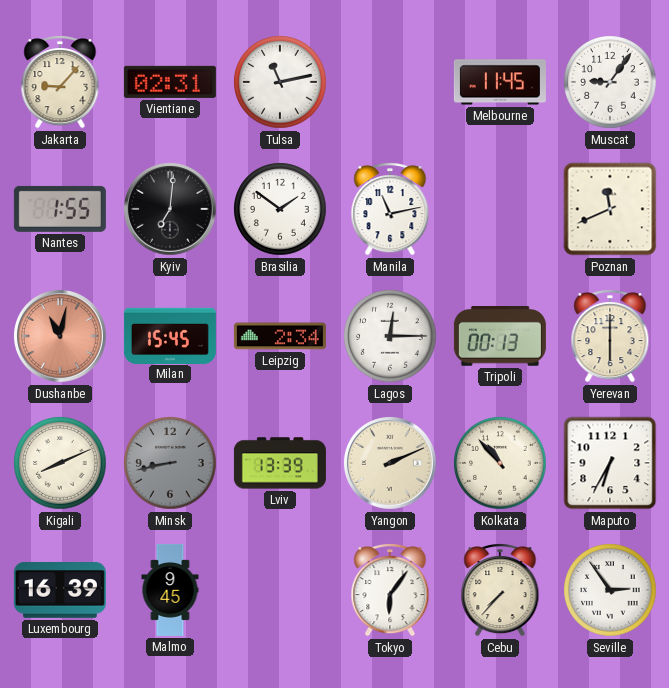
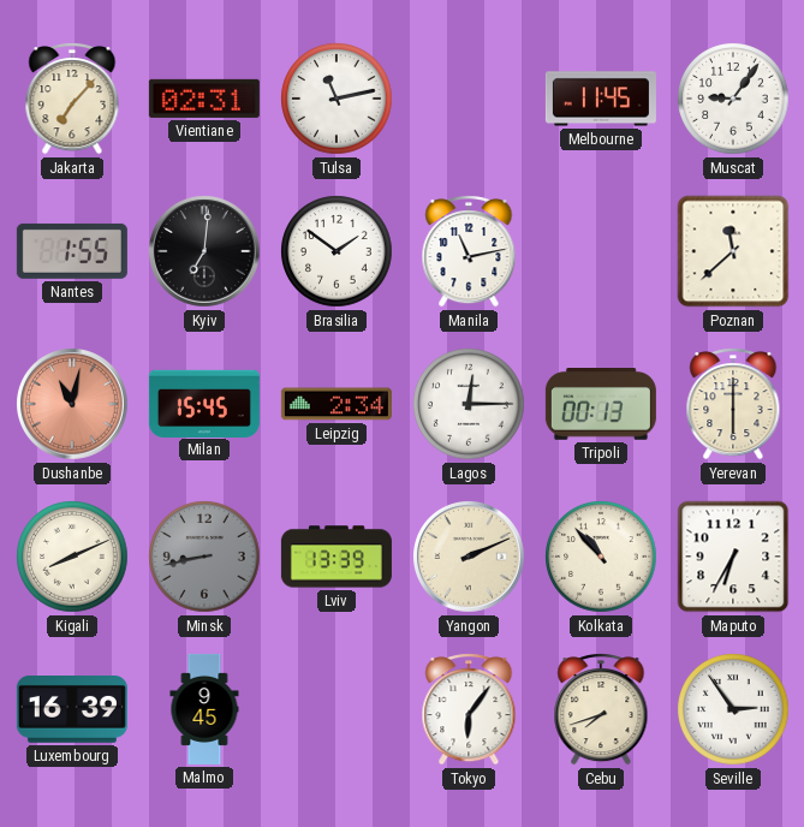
Jakarta: 9:07 -> 7:07 (72, 99)
Poznan: 11:41 -> 11:38 (733, 251)
Cebu: 7:37 -> 7:42 (601, 709)
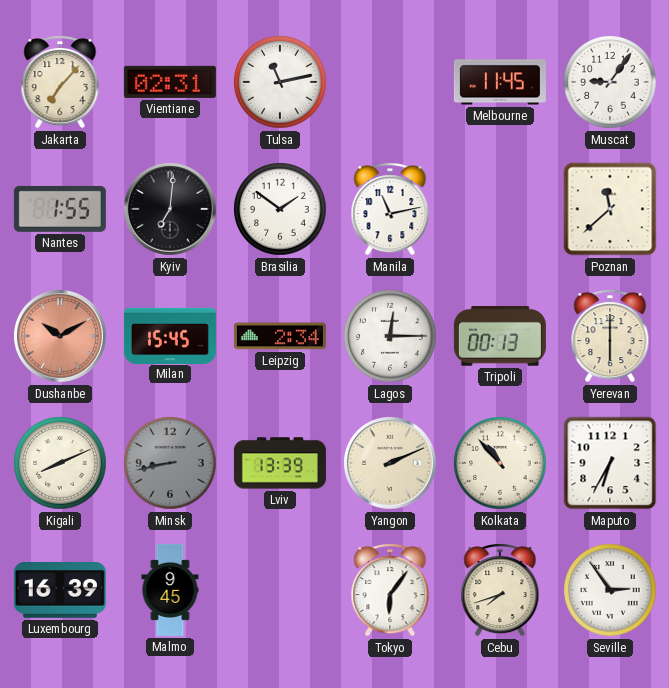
Dushanbe: 11:02 -> 10:10 (61, 337)
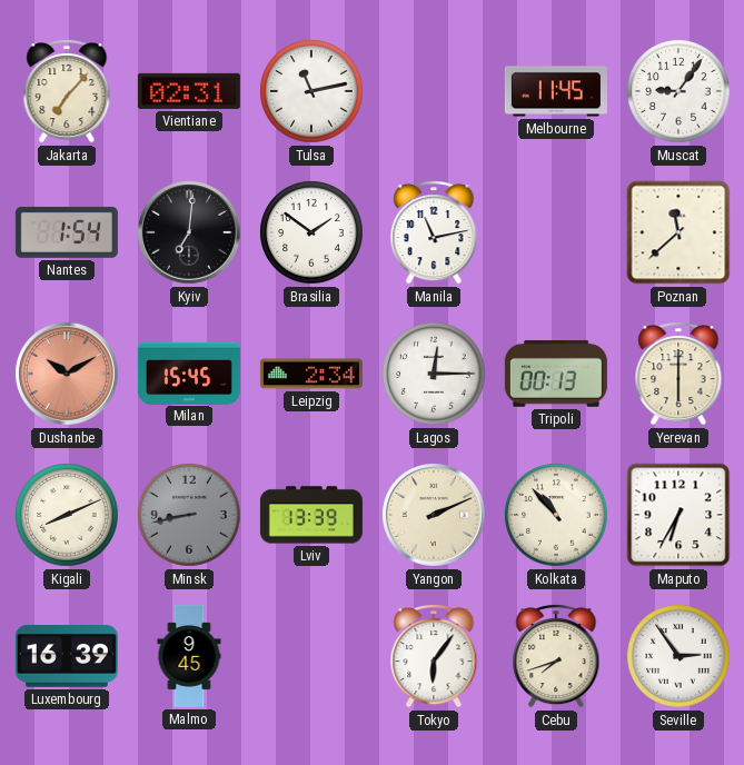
Nantes: 1:55 -> 1:54 (67, 232)
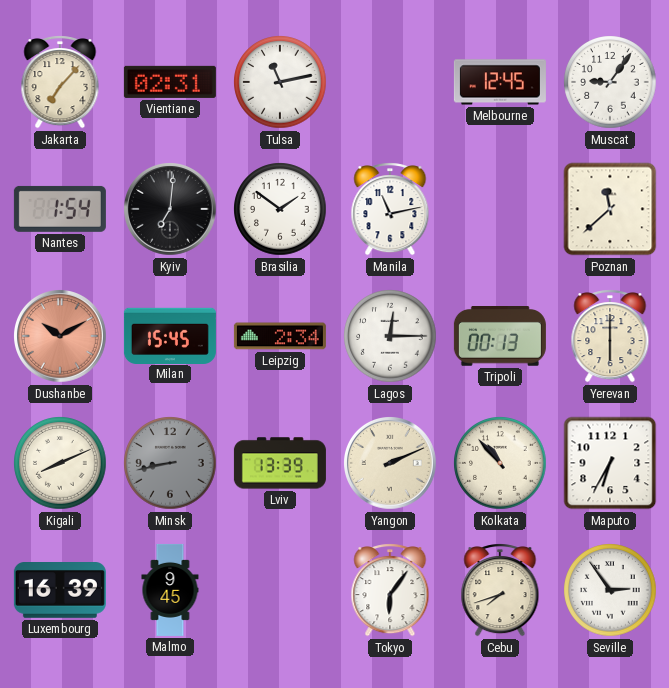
Melbourne: 11:45 -> 12:45 (500, 82)
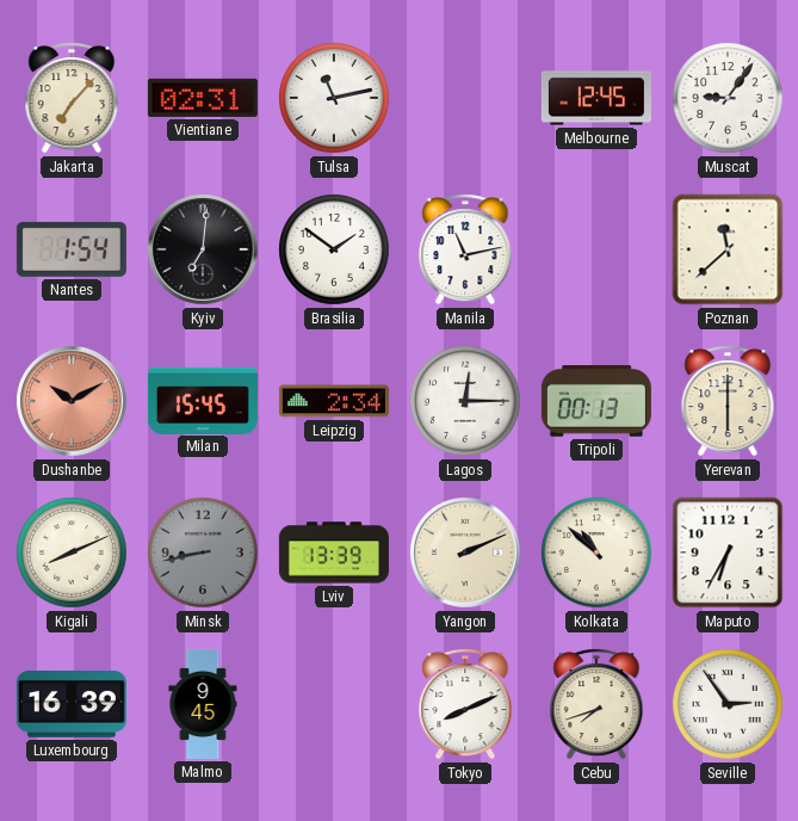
Kolkata: 10:53 -> 10:52 (596, 553)
Tokyo: 6:06 -> 8:11 (465, 704)
